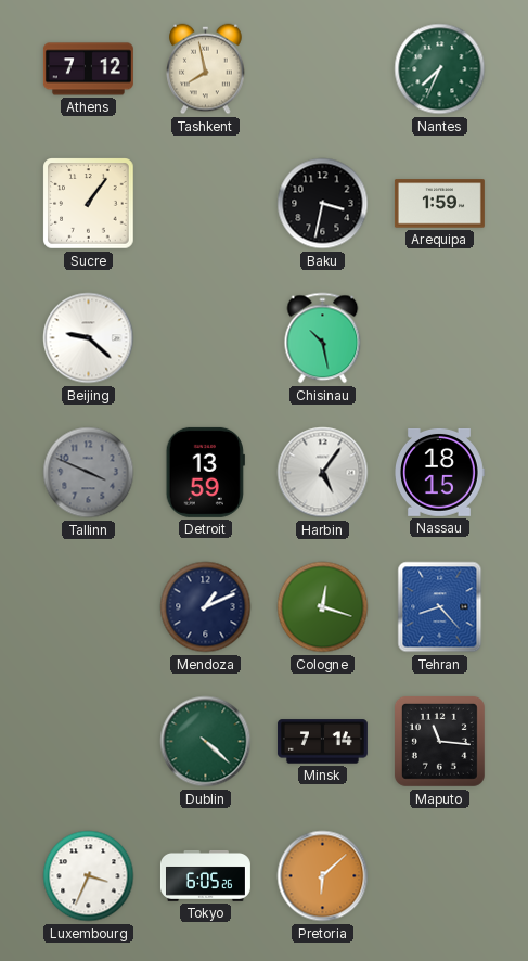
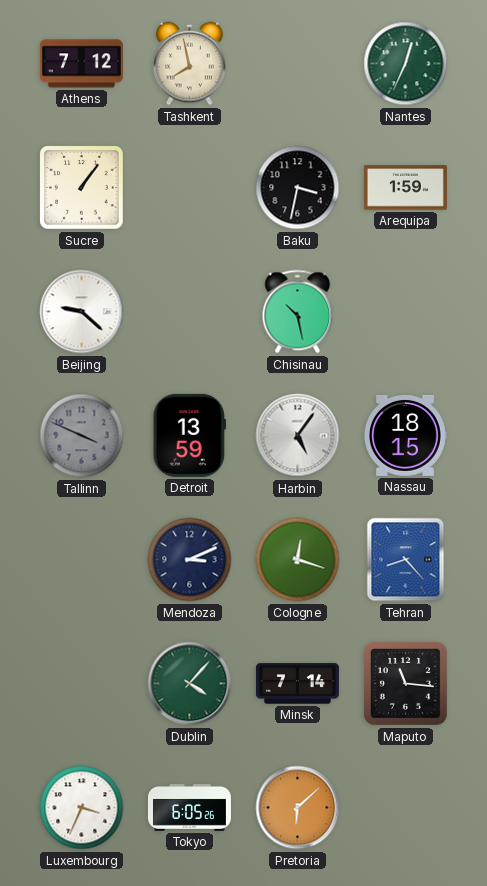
Nantes: 7:34 -> 12:34 (406, 64)
Mendoza: 1:11 -> 3:11 (190, 560)
Dublin: 4:22 -> 4:07 (190, 684)
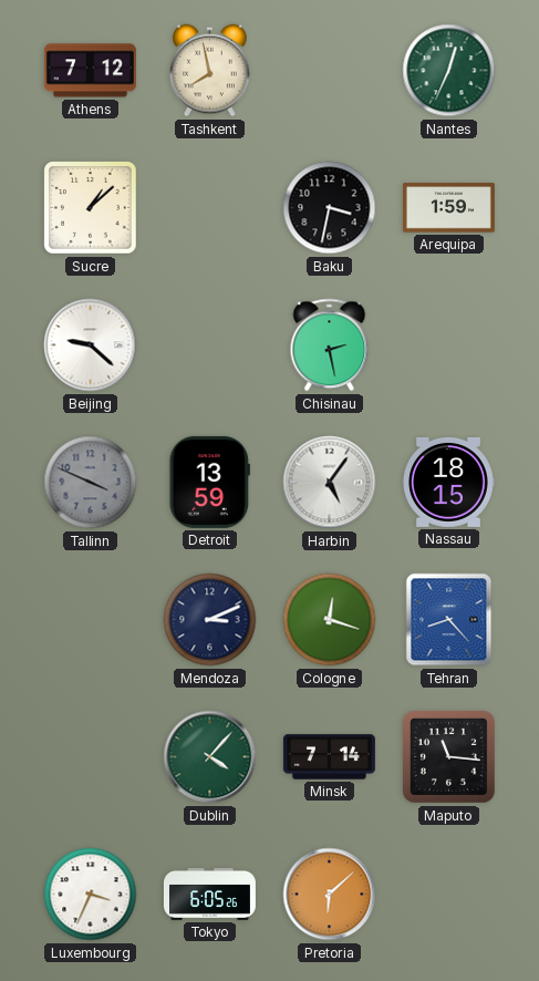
Sucre: 1:06 -> 1:08 (91, 208)
Chisinau: 10:28 -> 2:28 (330, 345)
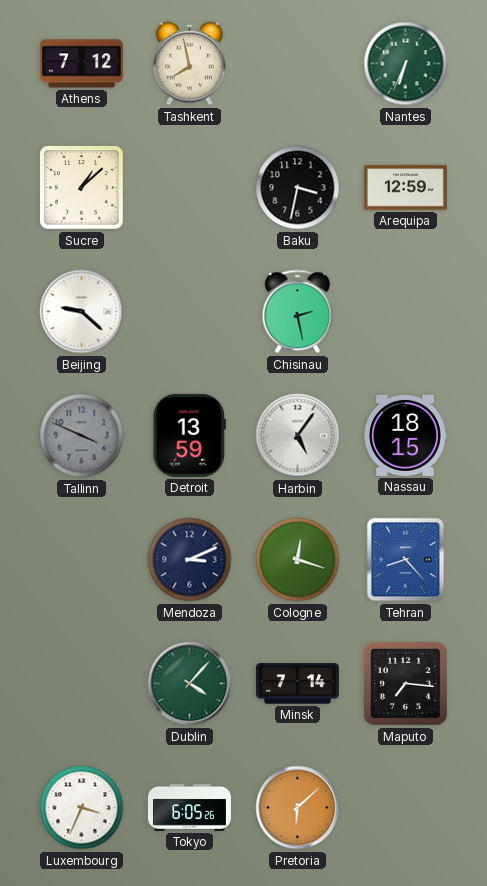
Nantes: 12:34 -> 6:34 (406, 64)
Arequipa: 1:59 -> 12:59 (405, 188)
Maputo: 11:16 -> 7:16 (405, 683)
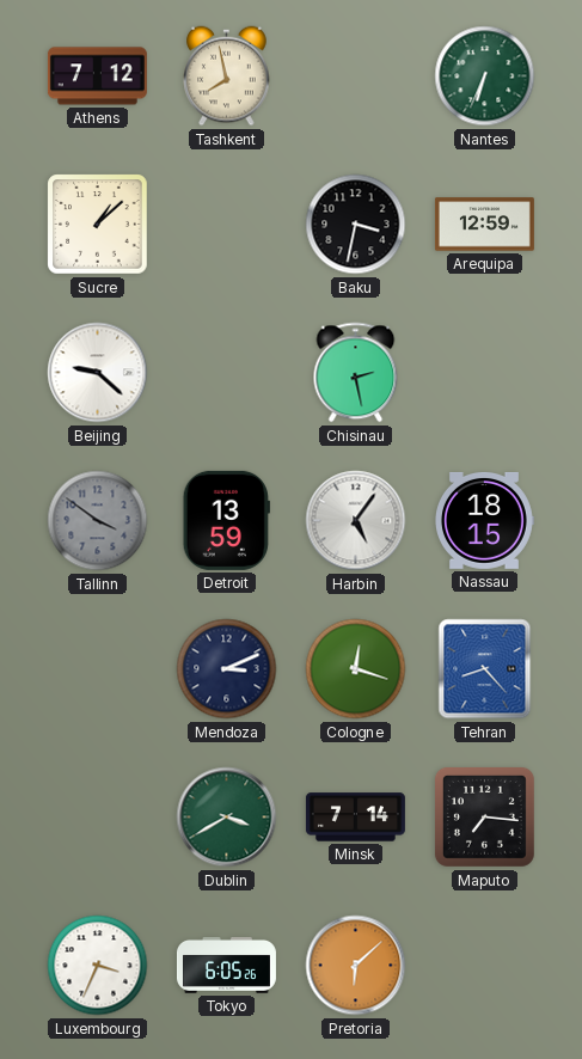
Tallinn: 3:49 -> 3:51 (98, 521)
Dublin: 4:07 -> 3:40 (227, 818)
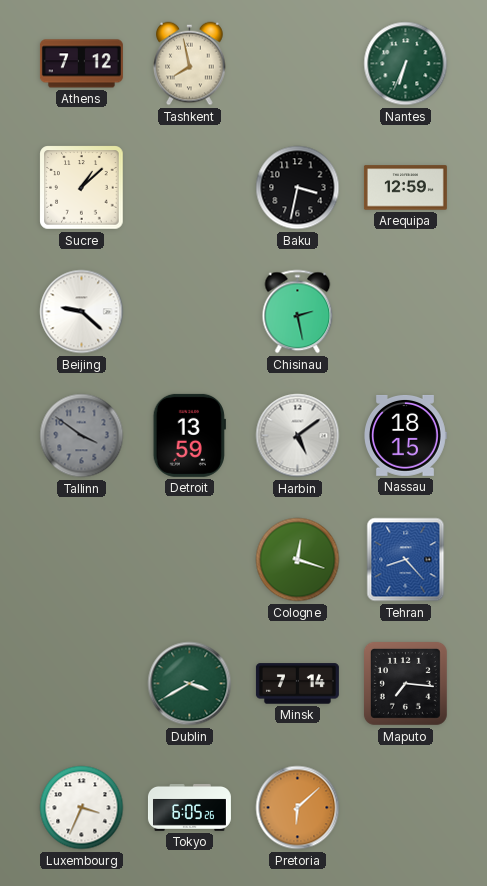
Harbin: 5:06 -> 5:09 (298, 436)
Mendoza: 3:11 -> none (227, 669)
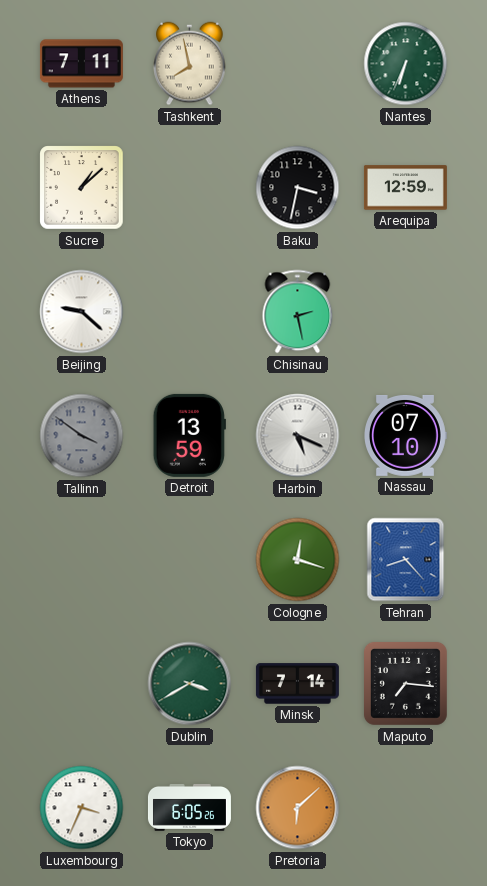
Athens: 7:12 -> 7:11 (81, 64)
Harbin: 5:09 -> 5:19 (298, 436)
Nassau: 18:15 -> 07:10 (406, 435)
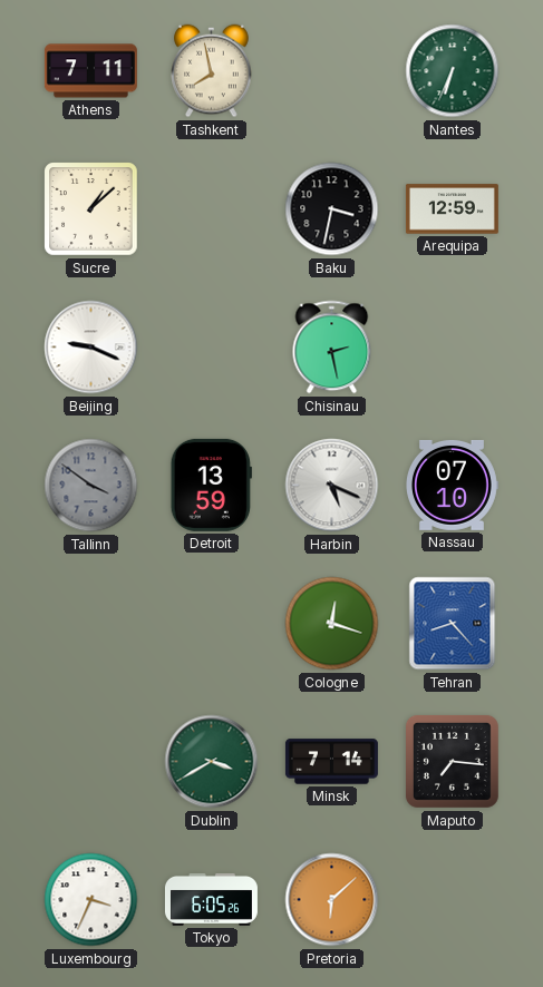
Beijing: 9:22 -> 9:19 (91, 348)
